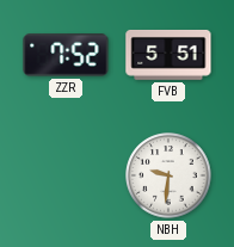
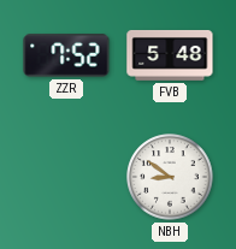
FVB: 5:51 -> 5:48 (170, 55)
NBH: 9:31 -> 8:51 (170, 177)
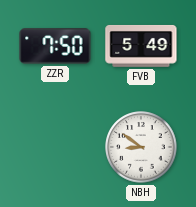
ZZR: 7:52 -> 7:50 (55, 46)
FVB: 5:48 -> 5:49 (141, 46)
